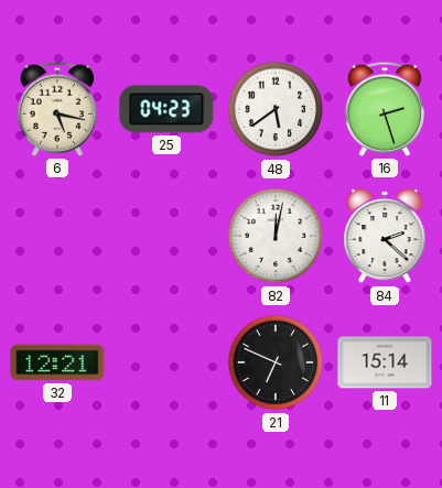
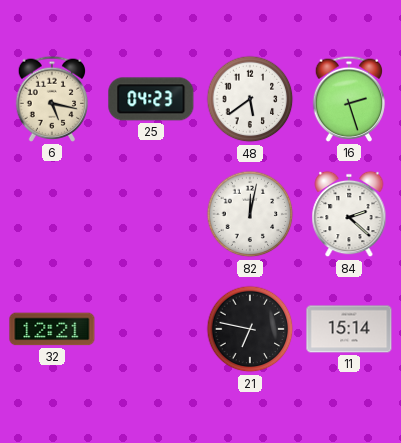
21: 6:49 -> 6:47 (250, 329)
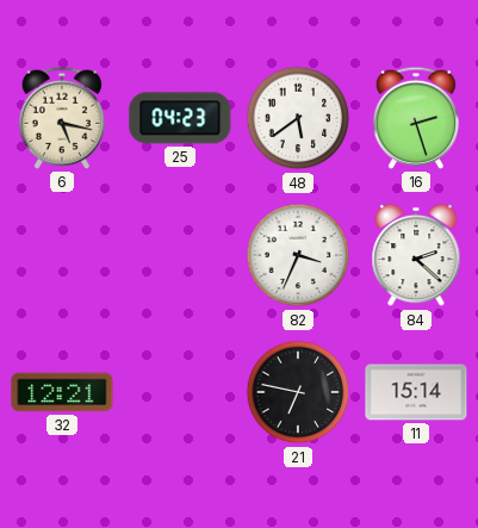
82: 12:02 -> 3:34 (298, 255)
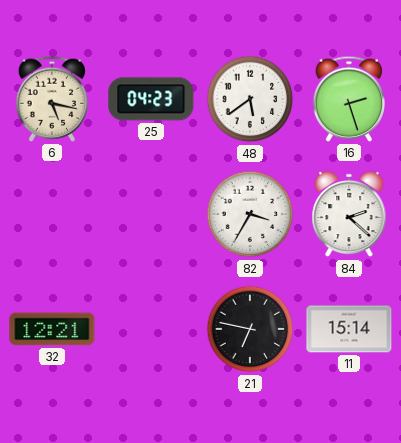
82: 3:34 -> 3:35 (250, 214)
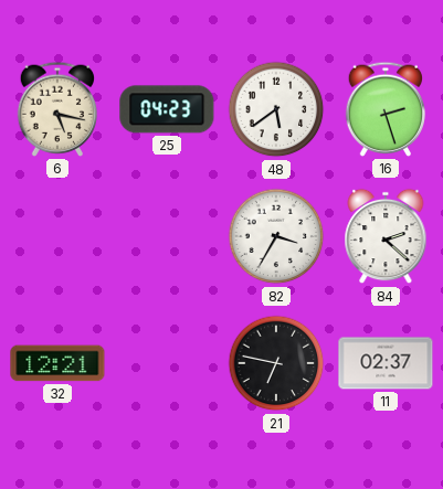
11: 15:14 -> 02:37 (386, 363)
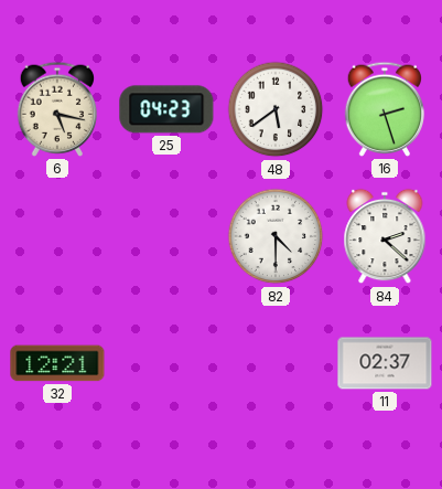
82: 3:35 -> 4:30 (276, 236)
21: 6:47 -> none (276, 363)
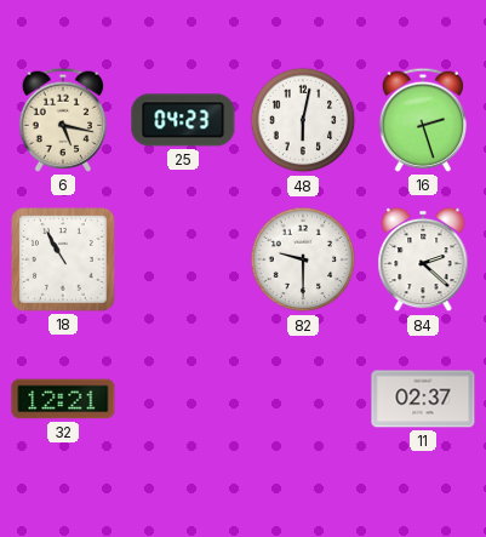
48: 5:39 -> 6:02 (303, 120)
18: none -> 10:55 (64, 261)
82: 4:30 -> 9:30 (303, 259)
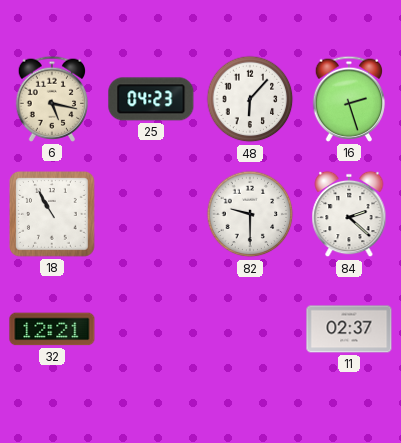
48: 6:02 -> 6:07 (250, 99)
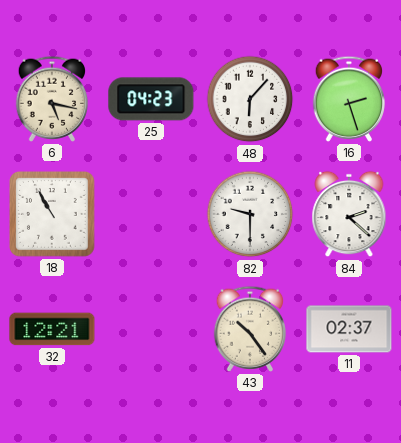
43: none -> 10:24 (250, 329)
